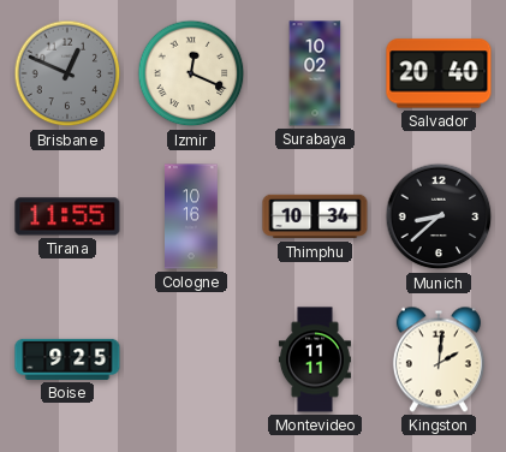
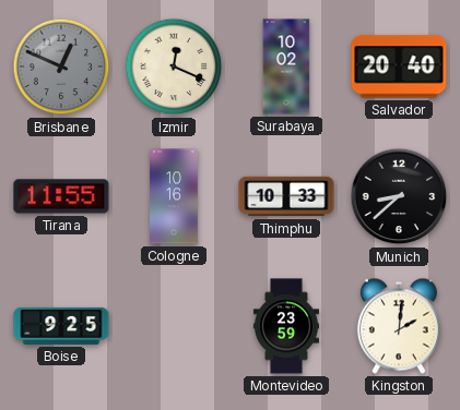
Thimphu: 10:34 -> 10:33 (286, 196)
Montevideo: 11:11 -> 23:59 (286, 326)
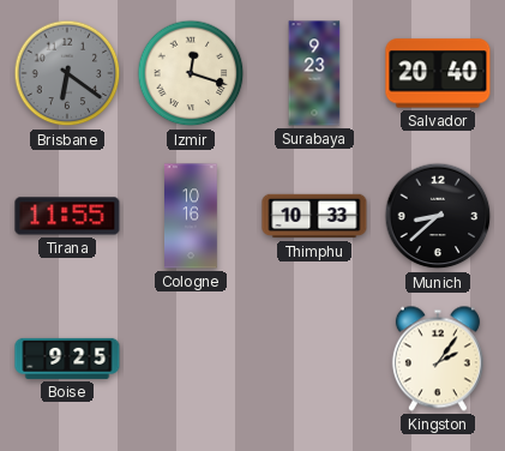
Brisbane: 12:49 -> 6:21 (67, 73)
Izmir: 12:19 -> 12:18 (191, 73)
Surabaya: 10:02 -> 9:23 (314, 73)
Montevideo: 23:59 -> none (286, 326)
Kingston: 2:01 -> 2:06 (438, 359)
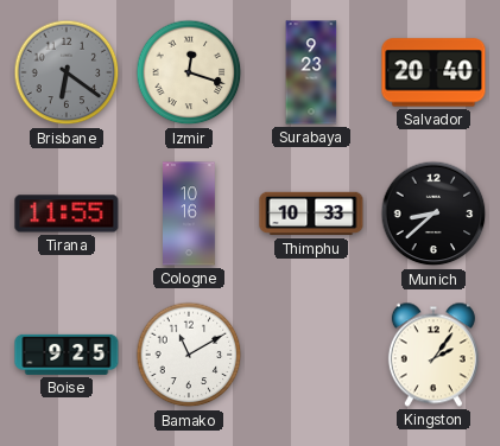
Bamako: none -> 11:10 (189, 355)
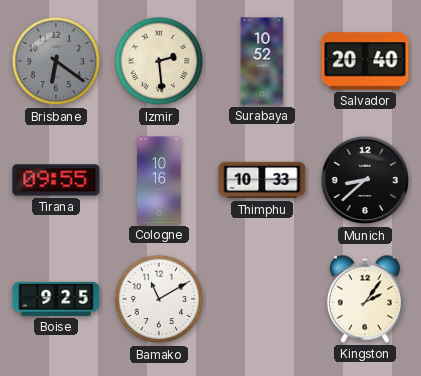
Izmir: 12:18 -> 2:29 (159, 61)
Surabaya: 9:23 -> 10:52 (262, 61)
Tirana: 11:55 -> 09:55 (56, 180)
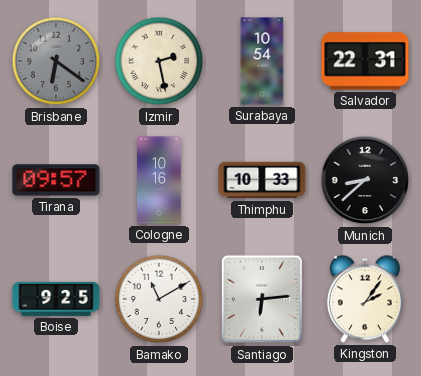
Izmir: 2:29 -> 2:28 (159, 61)
Surabaya: 10:52 -> 10:54 (262, 61)
Salvador: 20:40 -> 22:31 (365, 61)
Tirana: 09:55 -> 09:57 (56, 180)
Santiago: none -> 6:14 (262, 299)
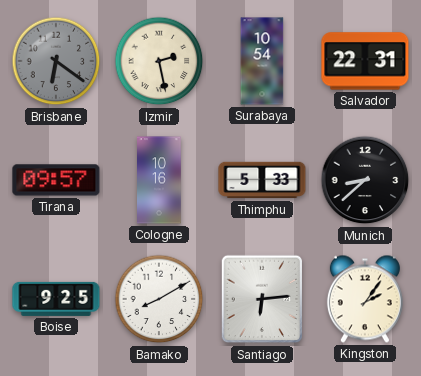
Thimphu: 10:33 -> 5:33 (262, 180)
Bamako: 11:10 -> 8:10 (159, 299)
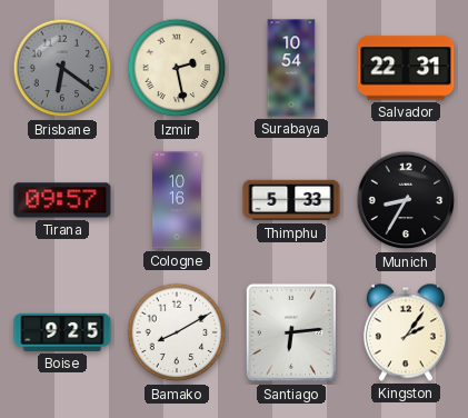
Munich: 8:38 -> 8:35 (406, 200)
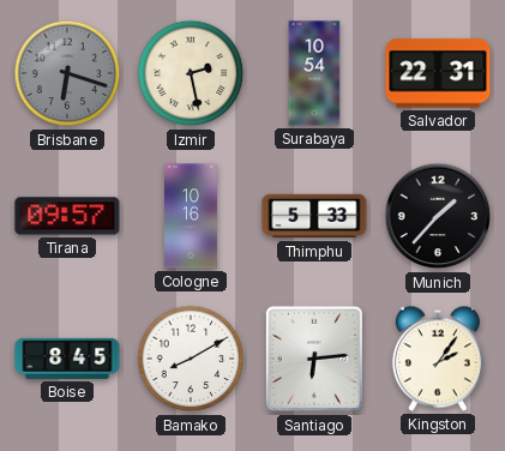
Brisbane: 6:21 -> 6:18 (67, 73)
Munich: 8:35 -> 1:37 (438, 216)
Boise: 9:25 -> 8:45 (67, 359)
